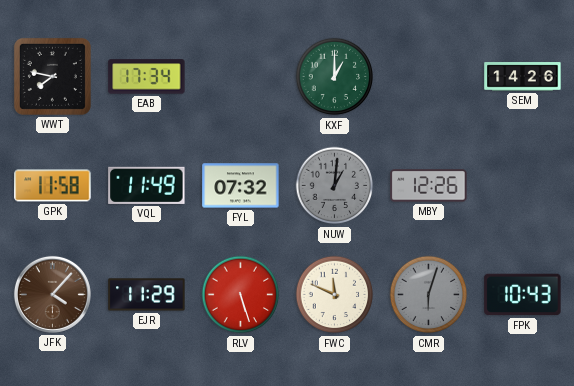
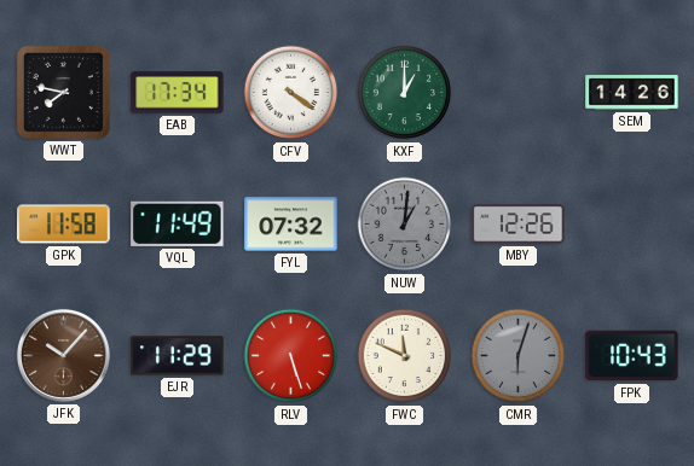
CFV: none -> 4:21 (291, 93)
JFK: 4:07 -> 10:07 (63, 355)
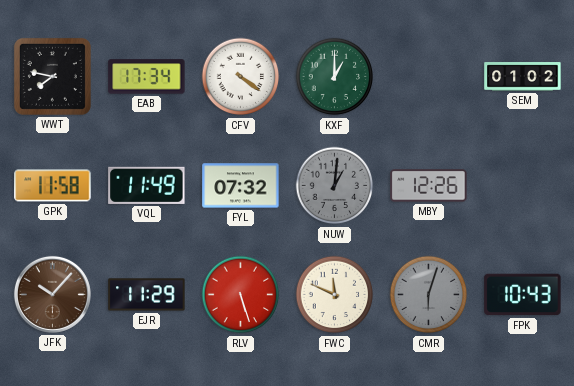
SEM: 14:26 -> 01:02 (523, 77)
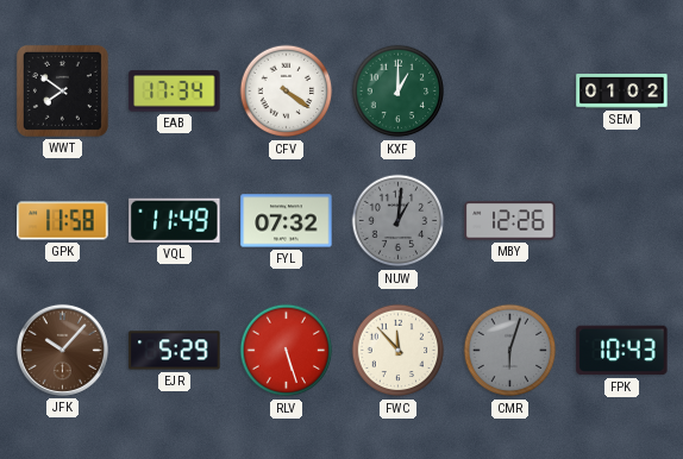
WWT: 7:47 -> 7:51 (62, 90)
EJR: 11:29 -> 5:29 (175, 351)
FWC: 11:49 -> 11:53 (399, 351)
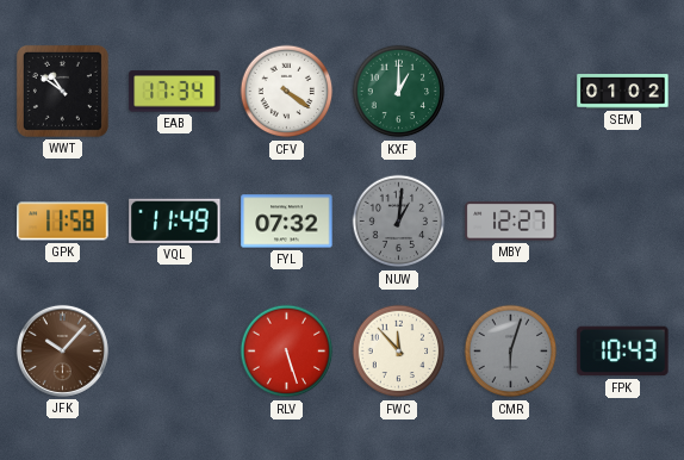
WWT: 7:51 -> 10:51 (62, 91)
MBY: 12:26 -> 12:27 (511, 222)
EJR: 5:29 -> none (175, 351)
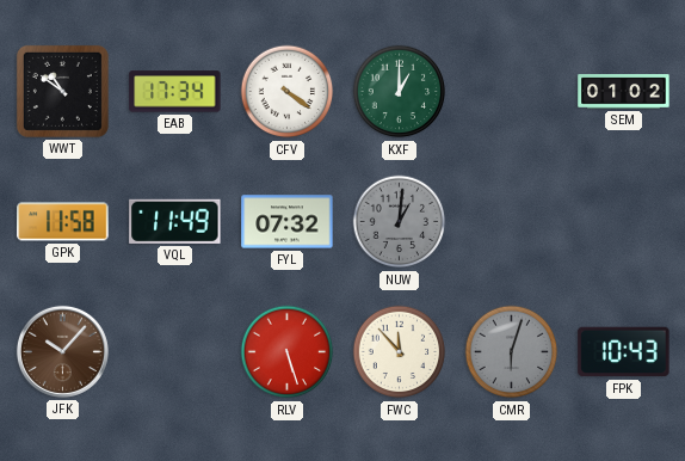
MBY: 12:27 -> none (511, 222)
